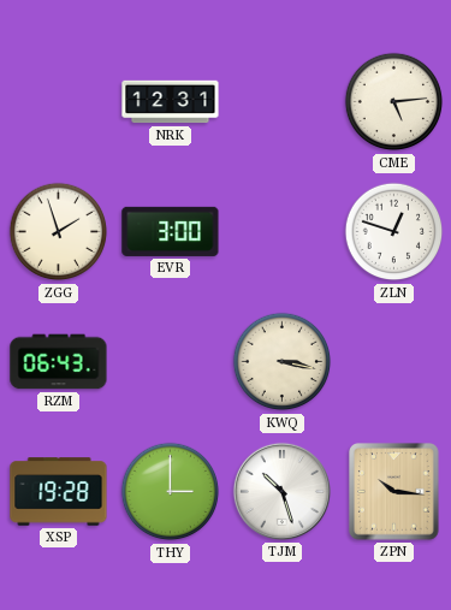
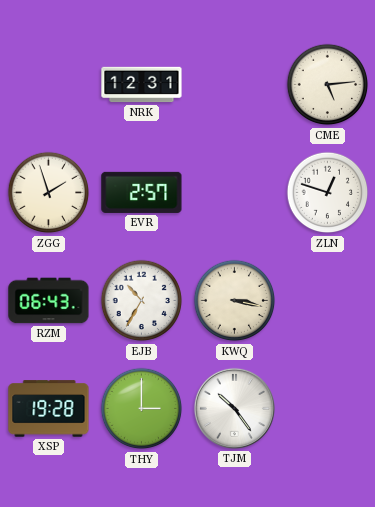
EVR: 3:00 -> 2:57 (142, 192)
EJB: none -> 10:35 (142, 301)
TJM: 10:27 -> 10:24 (234, 408)
ZPN: 10:16 -> none (394, 492)
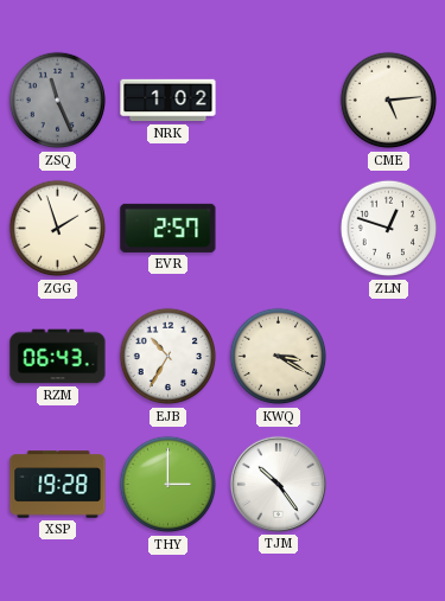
ZSQ: none -> 11:26 (58, 101)
NRK: 12:31 -> 1:02 (169, 101)
KWQ: 3:17 -> 3:20 (279, 357)
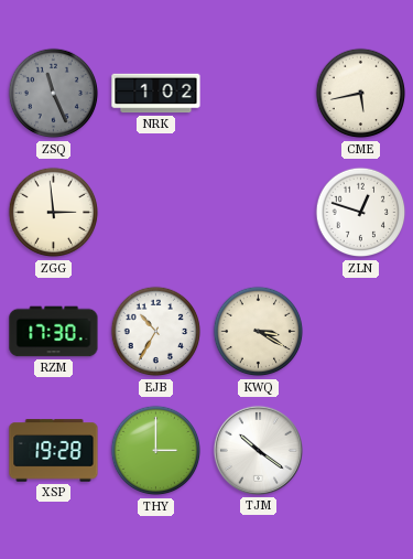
CME: 5:14 -> 5:43 (361, 94)
ZGG: 1:57 -> 2:59 (54, 213)
EVR: 2:57 -> none (169, 228)
RZM: 06:43 -> 17:30 (54, 332)
TJM: 10:24 -> 10:21 (258, 450)
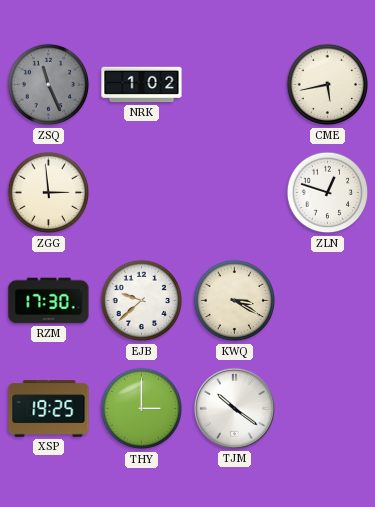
EJB: 10:35 -> 9:38 (142, 301)
XSP: 19:28 -> 19:25 (49, 409)
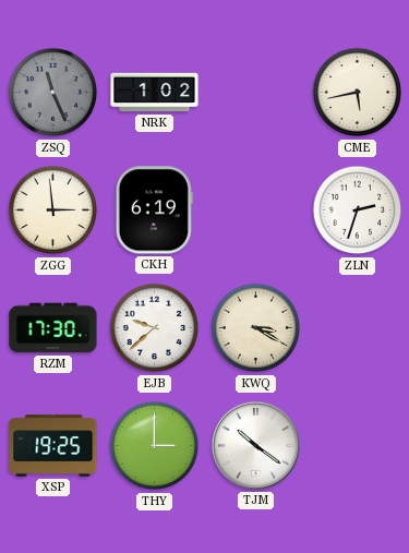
CKH: none -> 6:19 (154, 211)
ZLN: 12:48 -> 2:33 (358, 211)
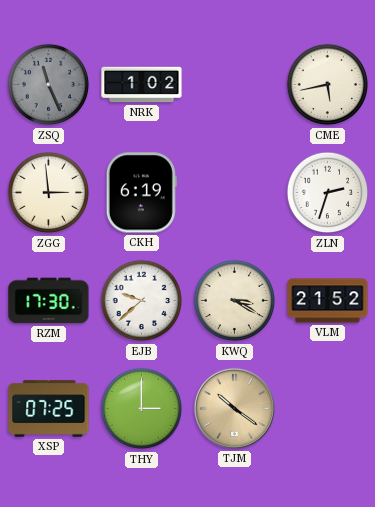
VLM: none -> 21:52 (328, 301)
XSP: 19:25 -> 07:25 (49, 409)
TJM dial: white -> champagne (234, 408)
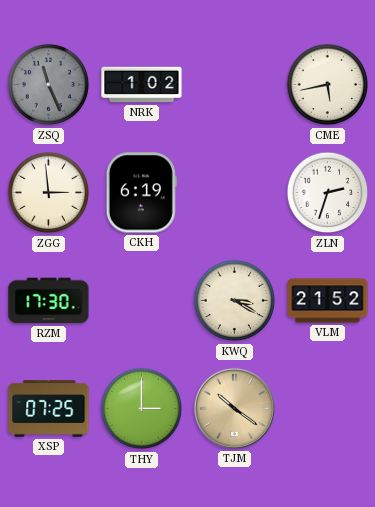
EJB: 9:38 -> none (142, 301)
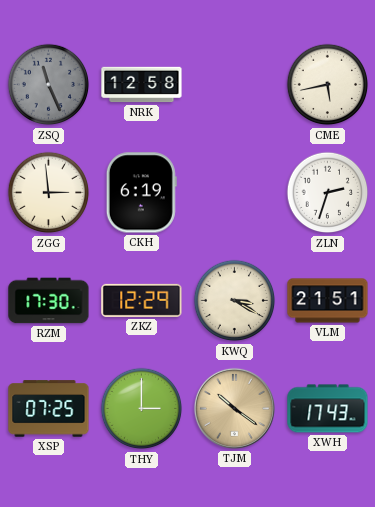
NRK: 1:02 -> 12:58 (142, 85)
ZKZ: none -> 12:29 (142, 300)
VLM: 21:52 -> 21:51 (328, 301)
XWH: none -> 17:43 (328, 409)
